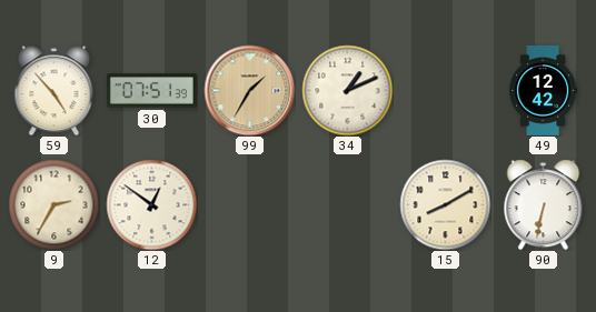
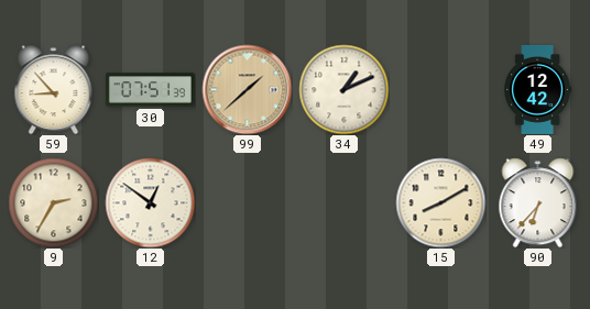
59: 4:53 -> 8:53 (54, 89)
99: 1:35 -> 1:38 (247, 89)
90: 6:32 -> 6:37 (538, 202)
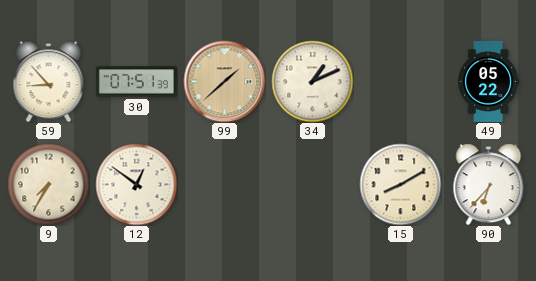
49: 12:42 -> 05:22 (489, 81)
9: 2:35 -> 7:35 (48, 184)
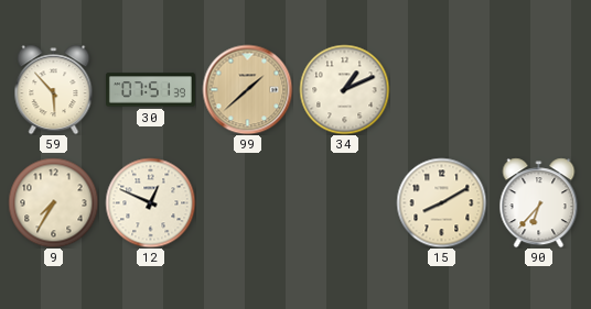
59: 8:53 -> 5:53 (54, 89)
49: 05:22 -> none (489, 81)
12: 12:51 -> 12:49 (150, 202)
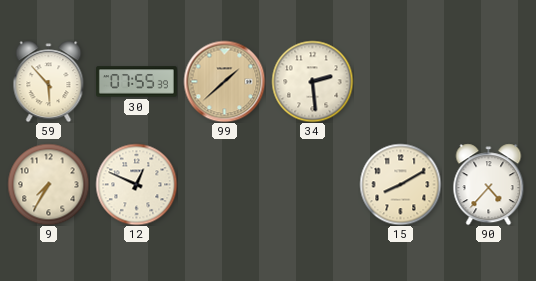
30: 07:51 -> 07:55 (136, 82)
34: 1:11 -> 2:29 (312, 81)
90: 6:37 -> 4:37 (489, 184)
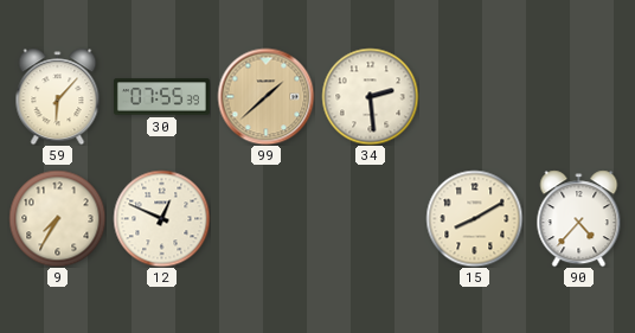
59: 5:53 -> 6:07 (58, 96)
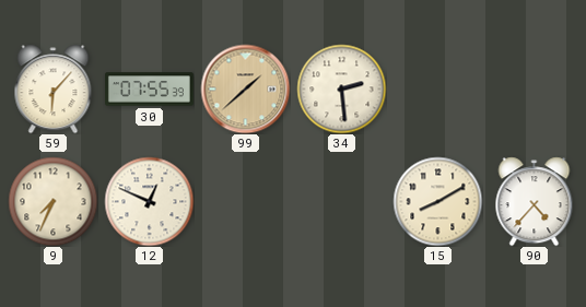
9: 7:35 -> 7:34 (52, 201)
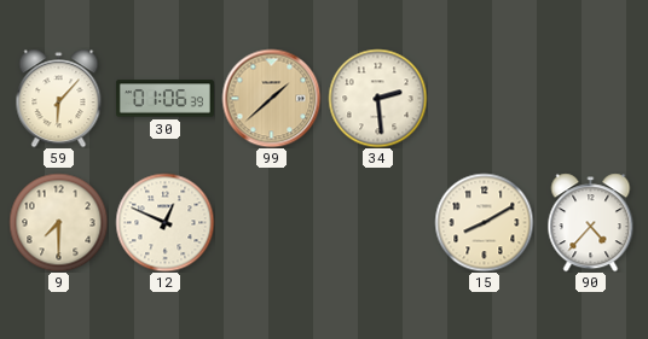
30: 07:55 -> 01:06 (164, 99)
9: 7:34 -> 7:30 (58, 222)
